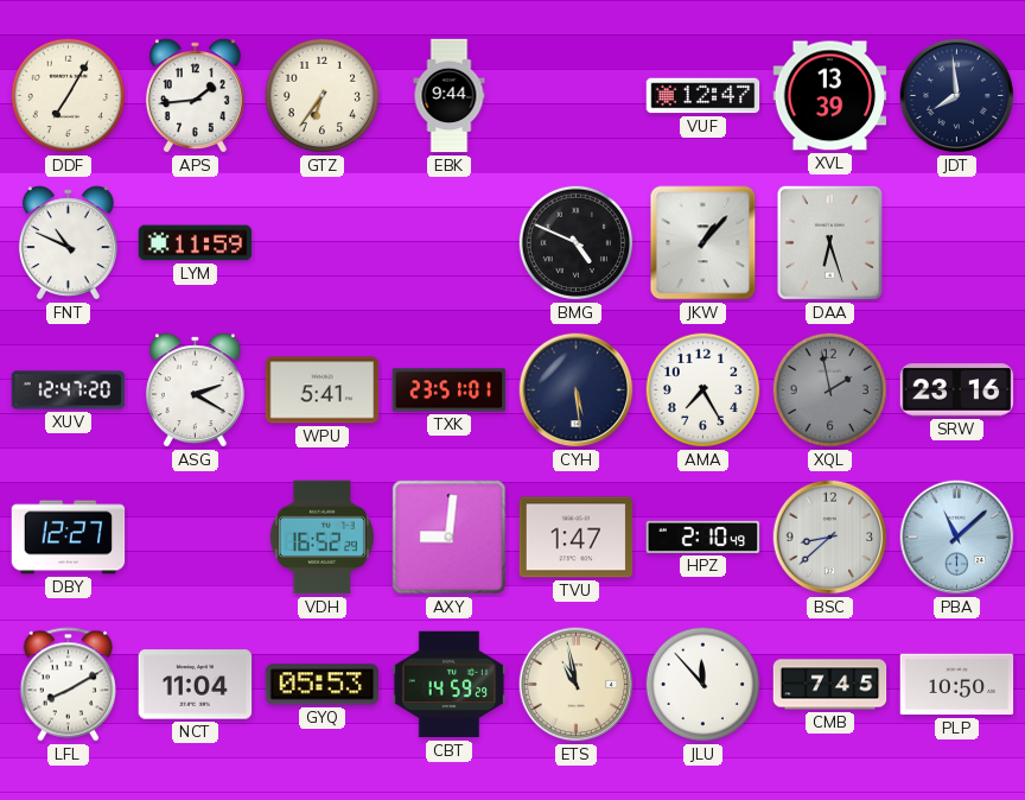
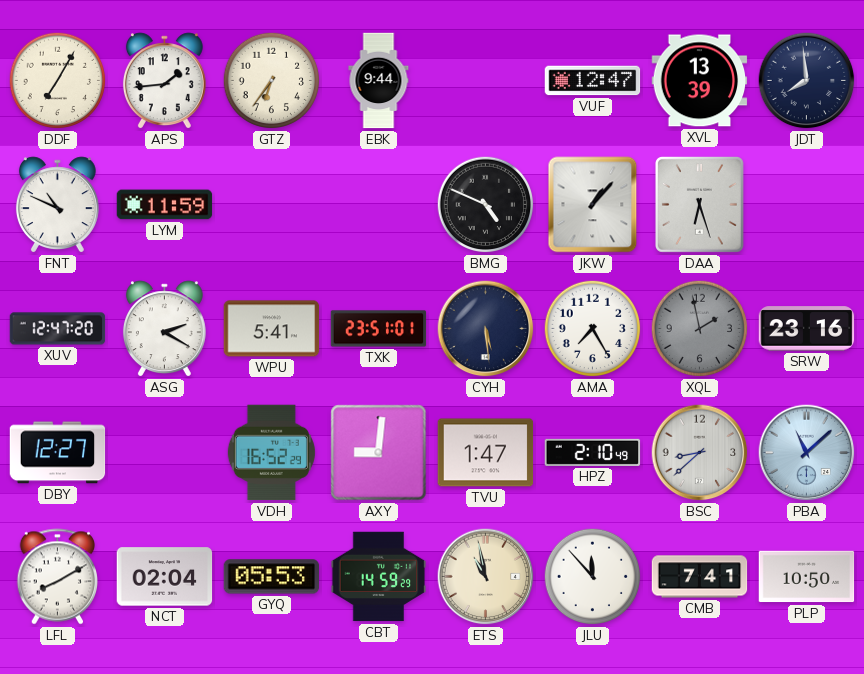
NCT: 11:04 -> 02:04 (165, 577)
CMB: 7:45 -> 7:41 (700, 577)
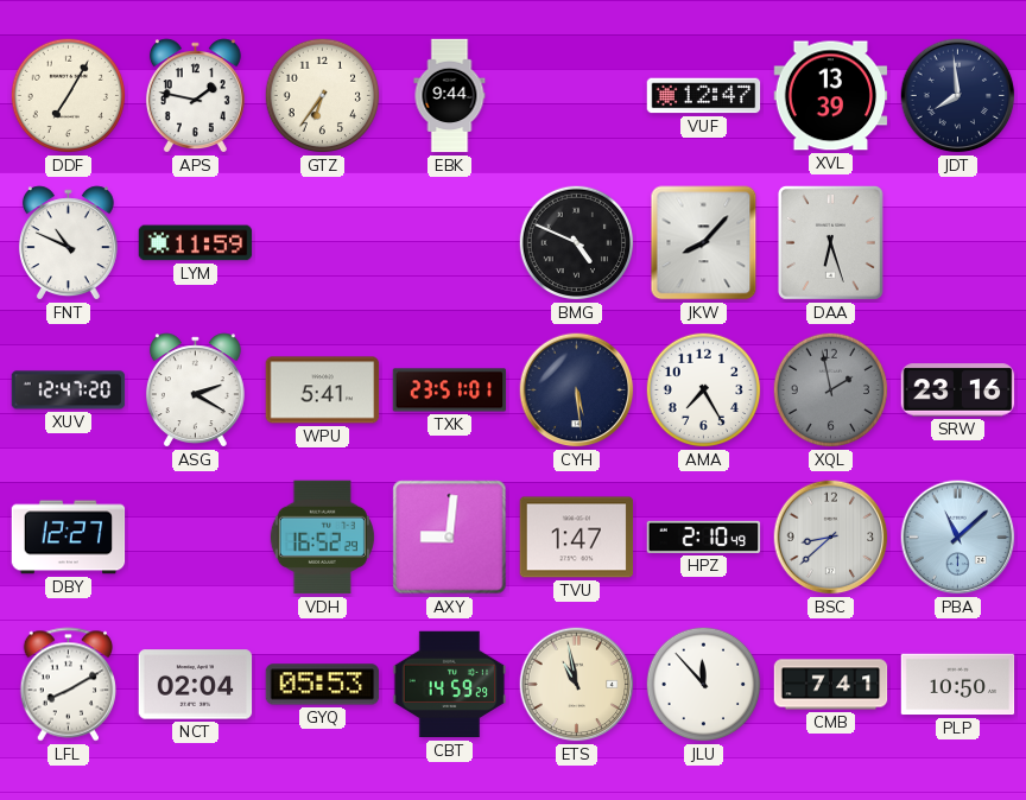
APS: 1:44 -> 1:47 (195, 96)
JKW: 1:07 -> 8:07 (704, 243)
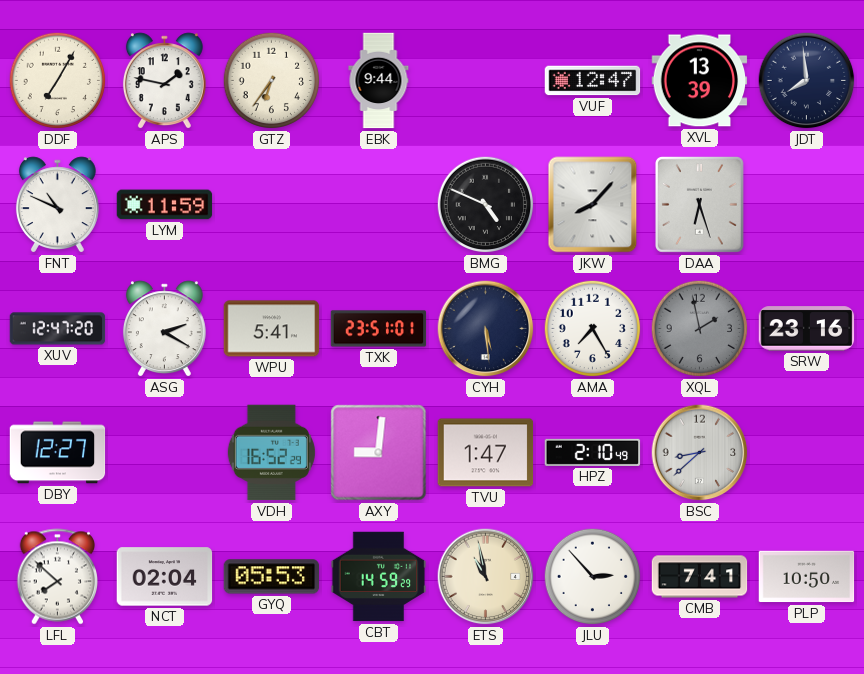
PBA: 11:08 -> none (958, 538)
LFL: 8:10 -> 7:52 (58, 577)
JLU: 11:53 -> 2:53 (593, 577)
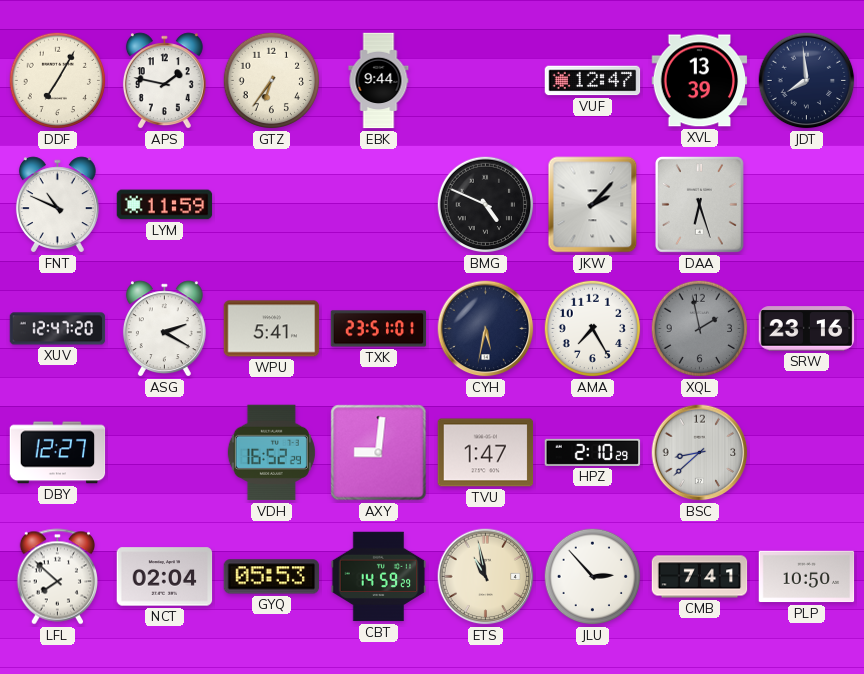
JKW: 8:07 -> 2:07 (593, 205)
CYH: 5:29 -> 5:32 (486, 329)
HPZ: 2:10:49 -> 2:10:29 (593, 452)
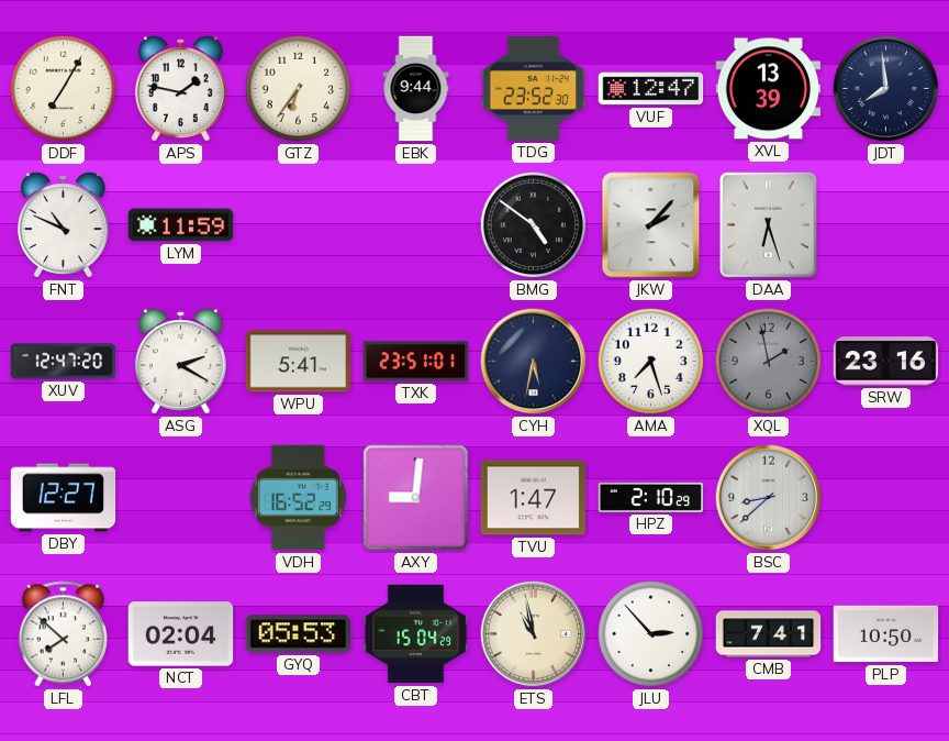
TDG: none -> 23:52 (534, 89)
BMG: 4:49 -> 4:51 (534, 225)
AMA: 7:25 -> 7:27 (651, 362)
CBT: 14:59 -> 15:04 (416, 634)
